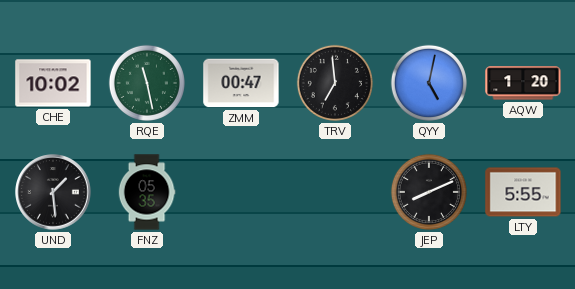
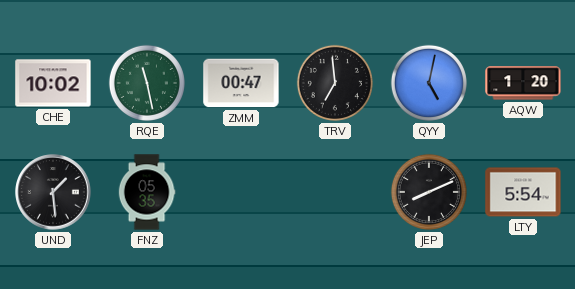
LTY: 5:55 -> 5:54 (523, 192)
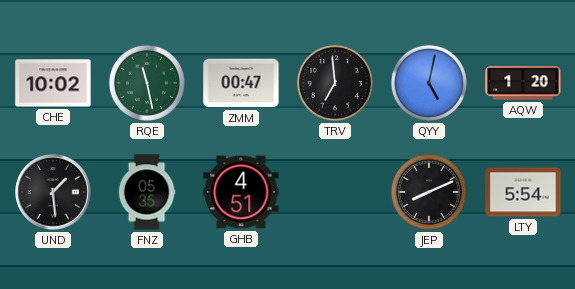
GHB: none -> 4:51 (241, 192)
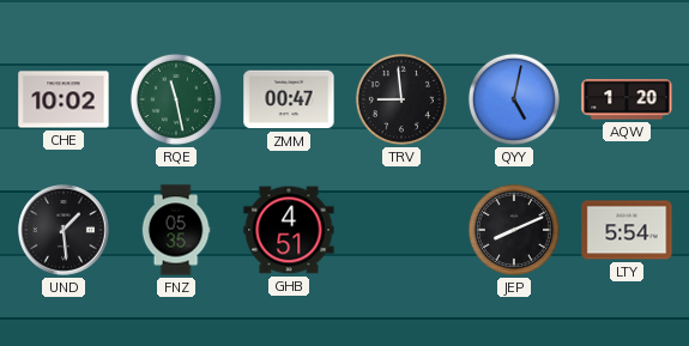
TRV: 6:59 -> 8:59 (401, 99)
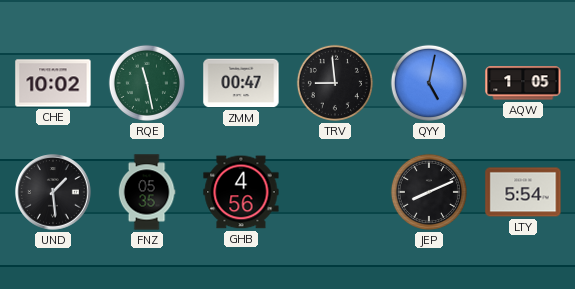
AQW: 1:20 -> 1:05 (523, 83)
GHB: 4:51 -> 4:56 (241, 192)
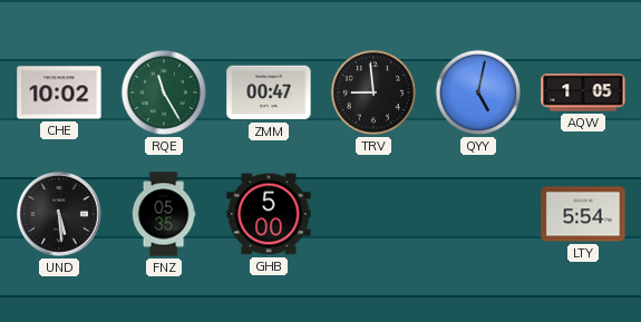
RQE: 11:28 -> 11:25 (164, 92)
UND: 1:29 -> 5:29 (59, 214)
GHB: 4:56 -> 5:00 (269, 214)
JEP: 8:11 -> none (429, 192)
